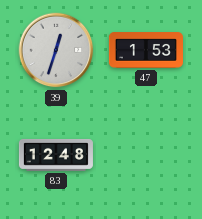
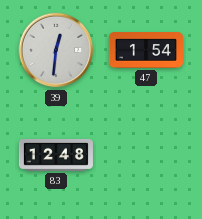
39: 12:33 -> 12:31 (56, 50)
47: 1:53 -> 1:54 (146, 50)
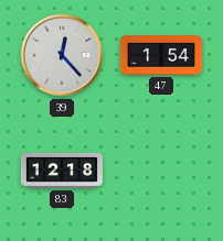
39: 12:31 -> 12:23 (62, 55)
83: 12:48 -> 12:18 (62, 171)
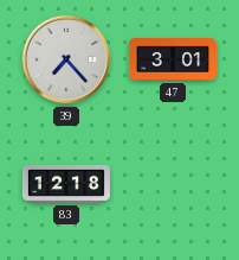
39: 12:23 -> 7:23 (66, 59)
47: 1:54 -> 3:01 (173, 59)
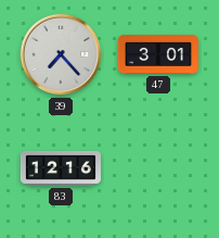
83: 12:18 -> 12:16 (61, 168)
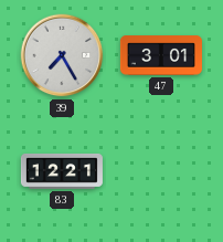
39: 7:23 -> 7:25 (62, 55)
83: 12:16 -> 12:21 (62, 171)
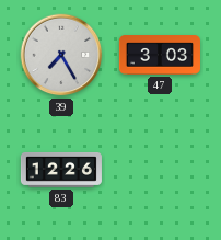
47: 3:01 -> 3:03 (160, 55)
83: 12:21 -> 12:26 (61, 170)
